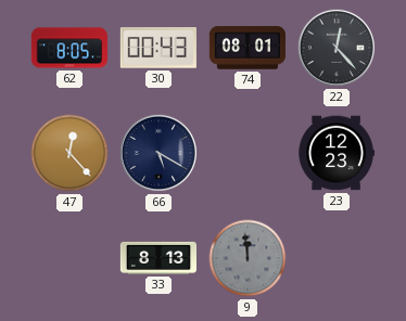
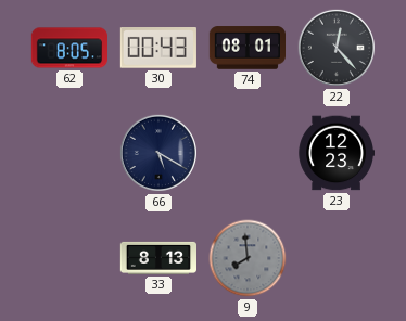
47: 12:23 -> none (69, 153)
9: 11:59 -> 7:59 (248, 258)
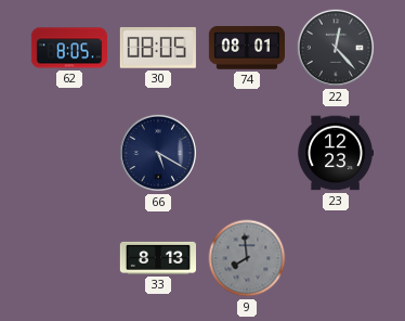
30: 00:43 -> 08:05 (158, 48)
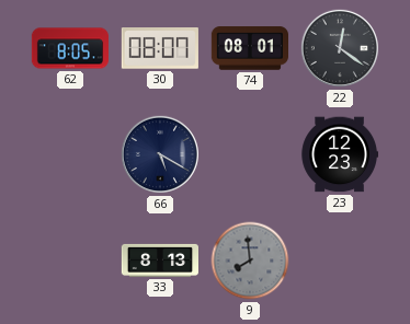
30: 08:05 -> 08:07 (160, 48)
22: 12:23 -> 12:21 (340, 48)
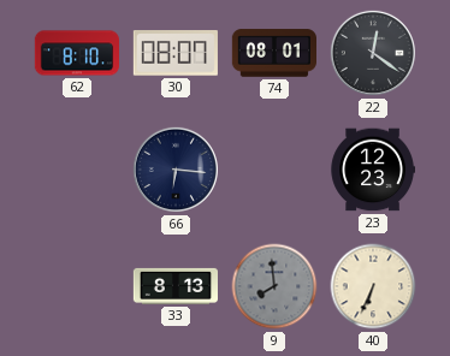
62: 8:05 -> 8:10 (76, 53)
66: 5:20 -> 6:16 (176, 170)
40: none -> 6:34 (373, 286)
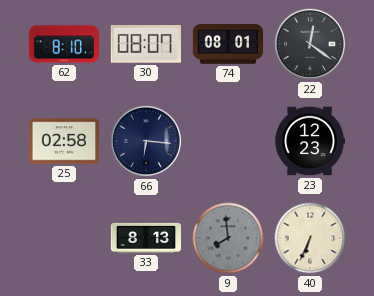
25: none -> 02:58 (63, 141)
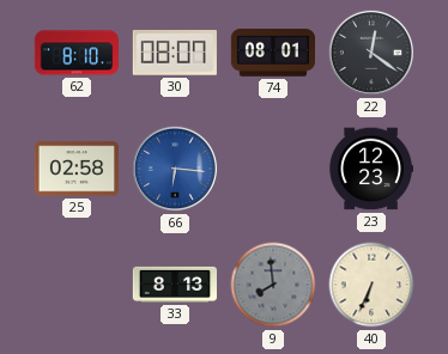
66 dial: navy -> blue (175, 169)
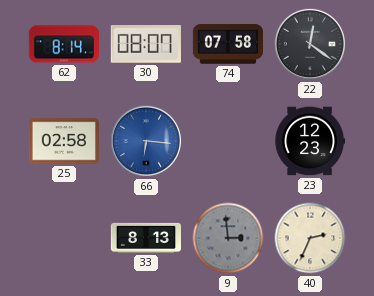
62: 8:10 -> 8:14 (63, 44)
74: 08:01 -> 07:58 (227, 44)
9: 7:59 -> 2:59 (228, 238)
40: 6:34 -> 2:34 (310, 238)
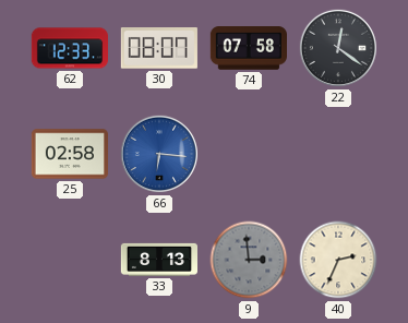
62: 8:14 -> 12:33 (69, 48)
23: 12:23 -> none (309, 141)
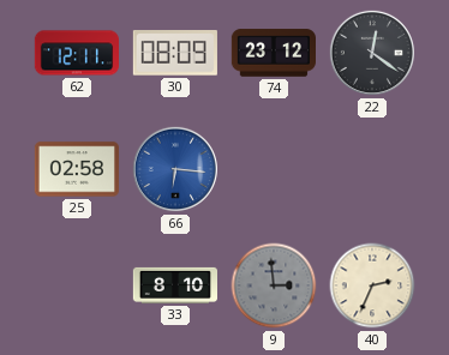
62: 12:33 -> 12:11 (76, 53)
30: 08:07 -> 08:09 (175, 53)
74: 07:58 -> 23:12 (273, 53)
33: 8:13 -> 8:10 (174, 285)
